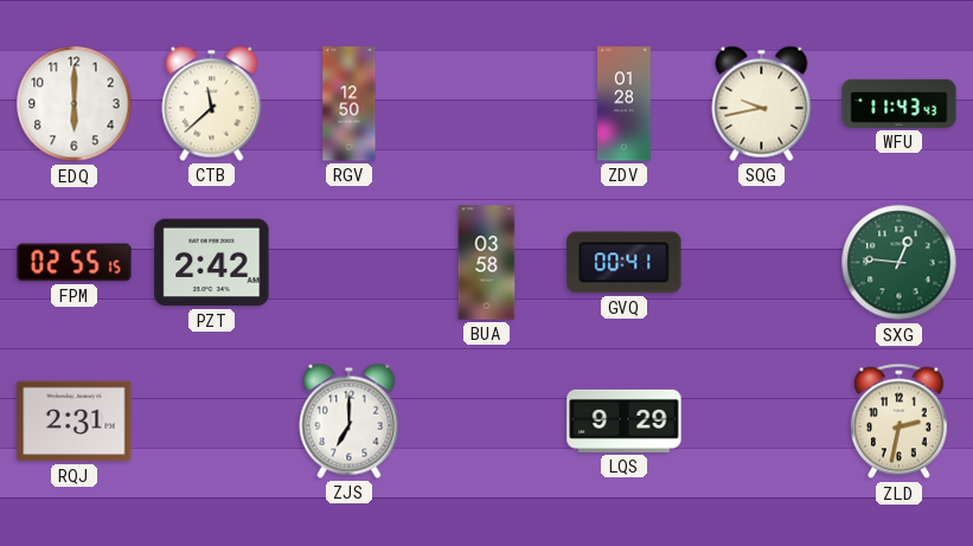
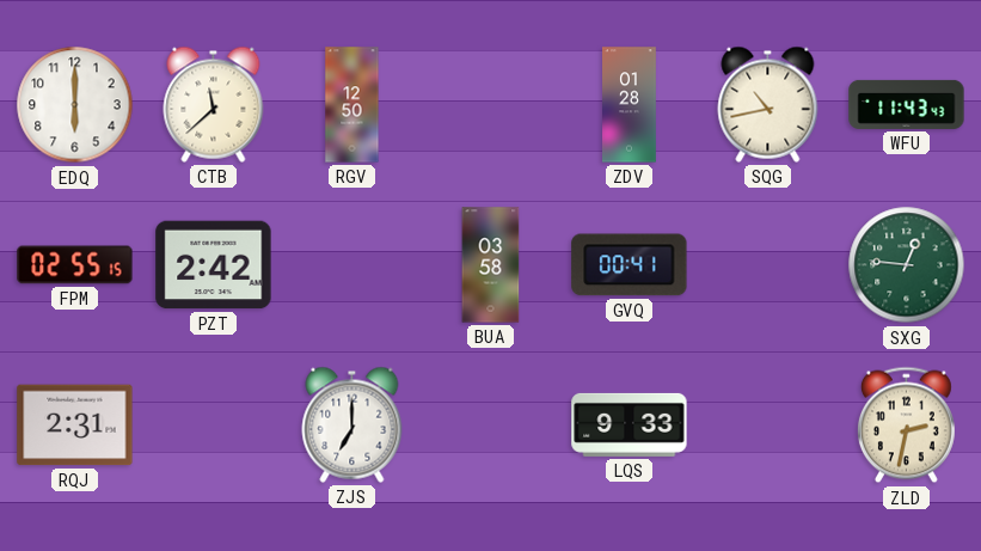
SQG: 9:43 -> 10:43 (768, 104)
LQS: 9:29 -> 9:33 (630, 424)
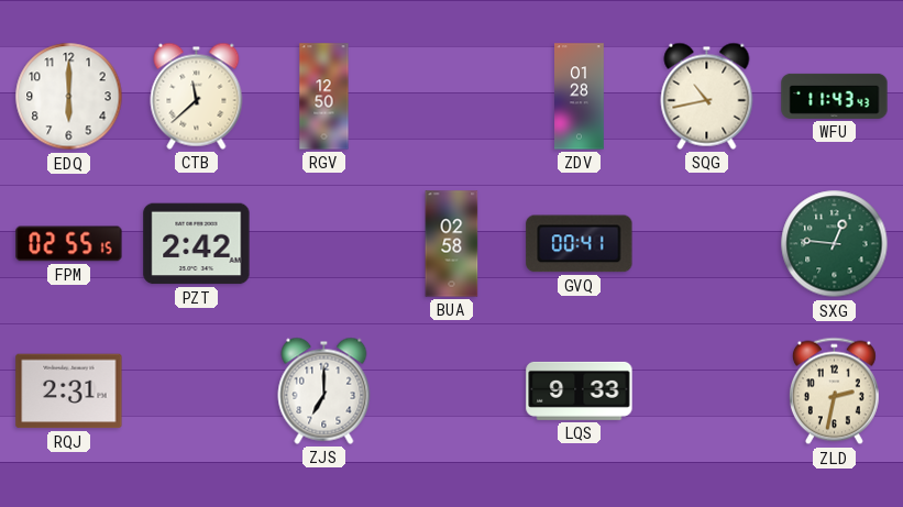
BUA: 03:58 -> 02:58 (452, 244)
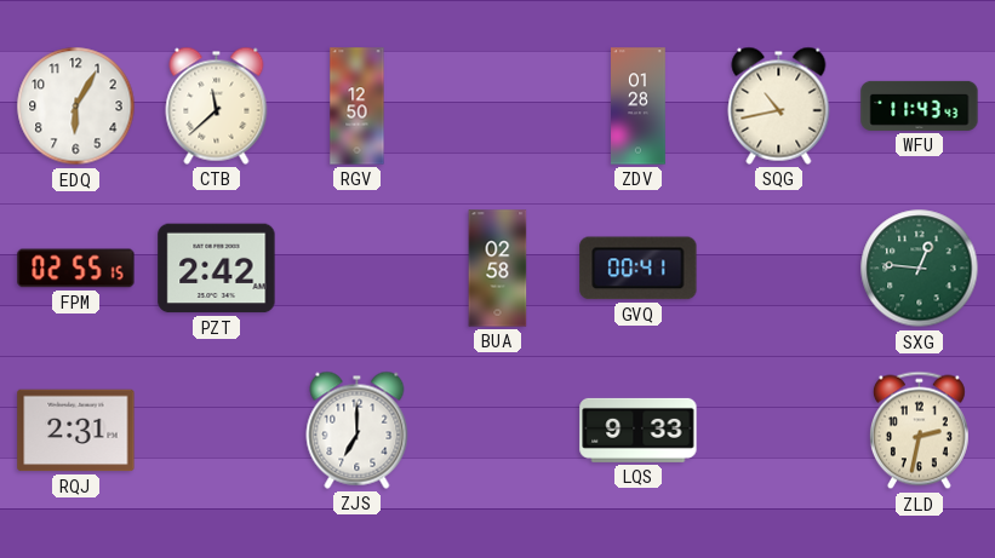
EDQ: 6:00 -> 6:05 (76, 107)
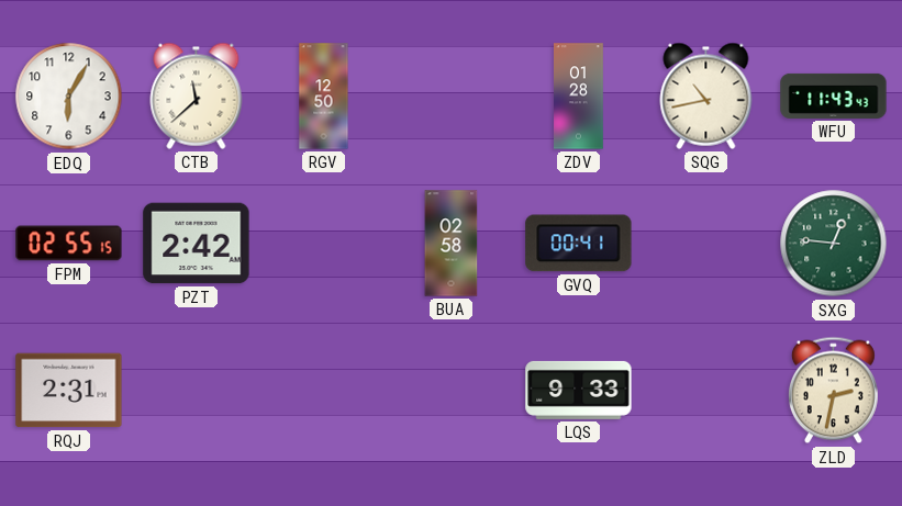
ZJS: 7:00 -> none (358, 430)
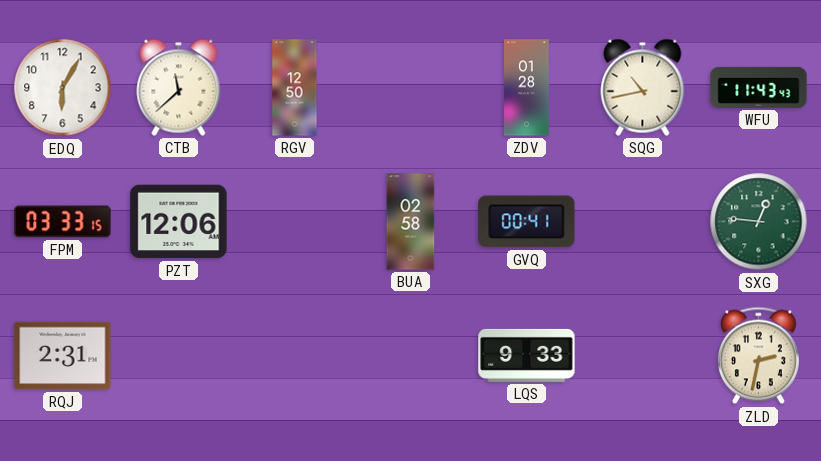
FPM: 02:55 -> 03:33 (63, 222)
PZT: 2:42 -> 12:06 (179, 222)
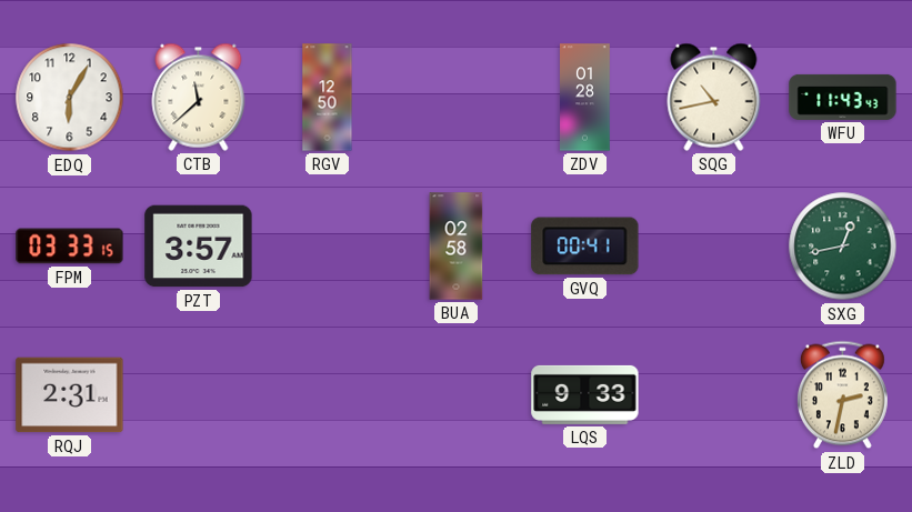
PZT: 12:06 -> 3:57 (199, 247)
SXG: 12:46 -> 12:43 (843, 247)
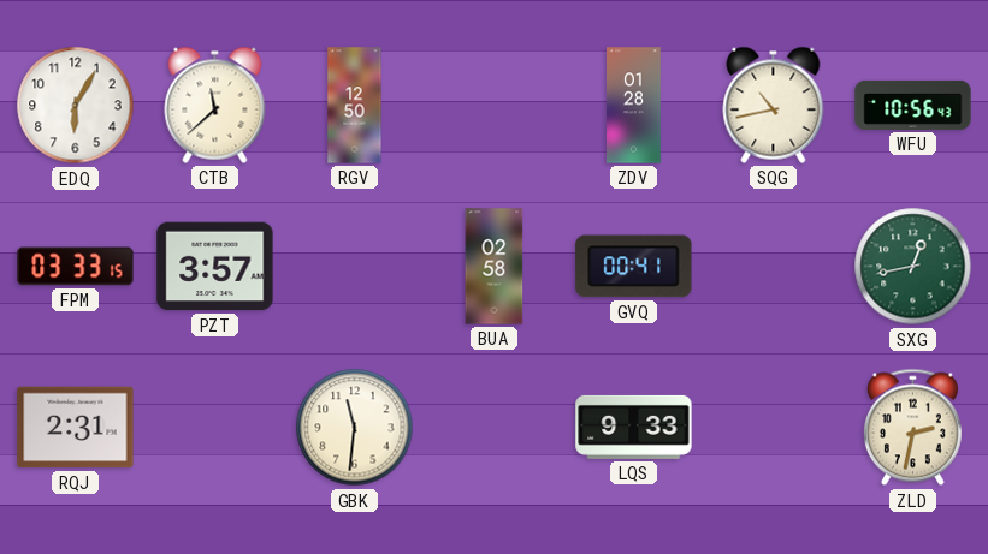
WFU: 11:43 -> 10:56 (913, 105)
GBK: none -> 11:31 (355, 428)
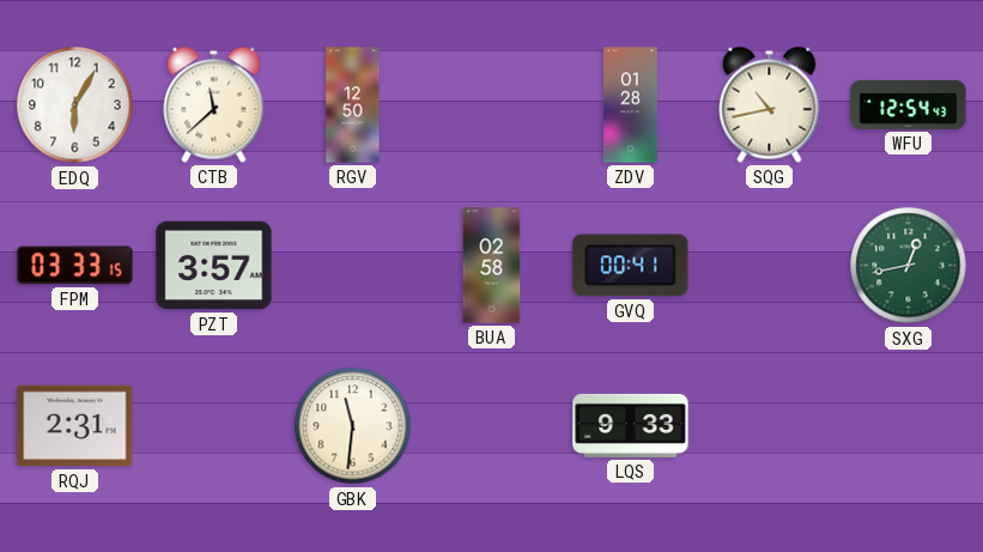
WFU: 10:56 -> 12:54 (909, 104)
ZLD: 2:32 -> none (912, 428)
